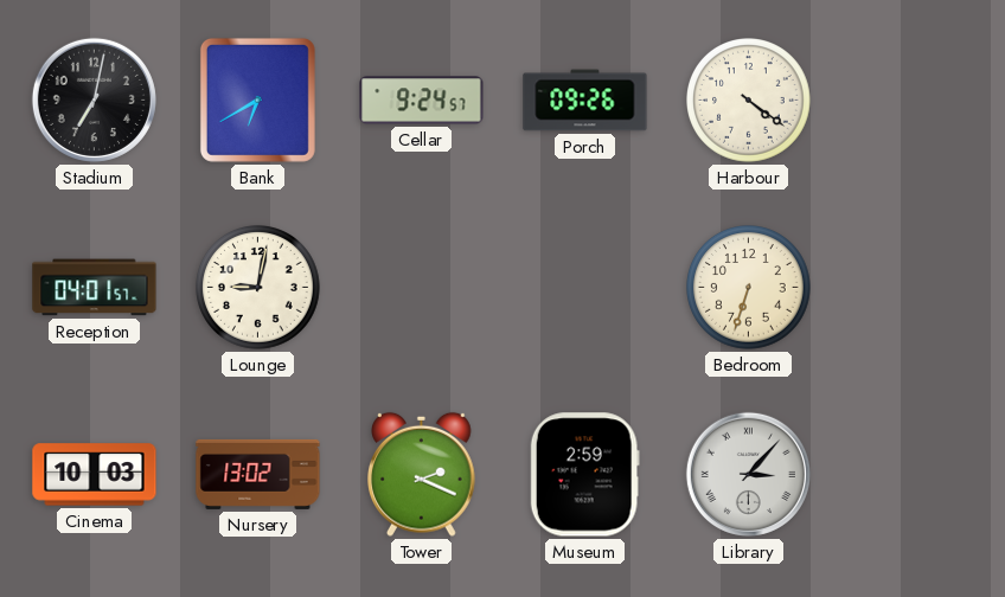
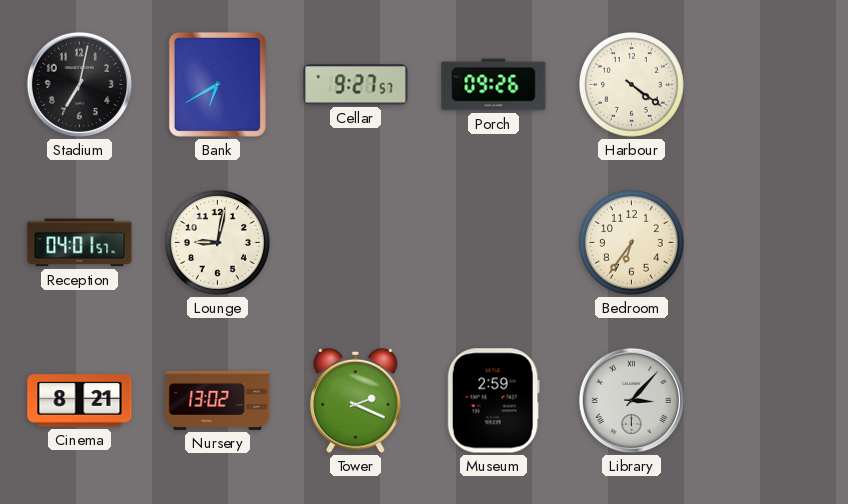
Cellar: 9:24 -> 9:27 (356, 85)
Bedroom: 6:33 -> 6:36 (632, 243)
Cinema: 10:03 -> 8:21 (80, 401)
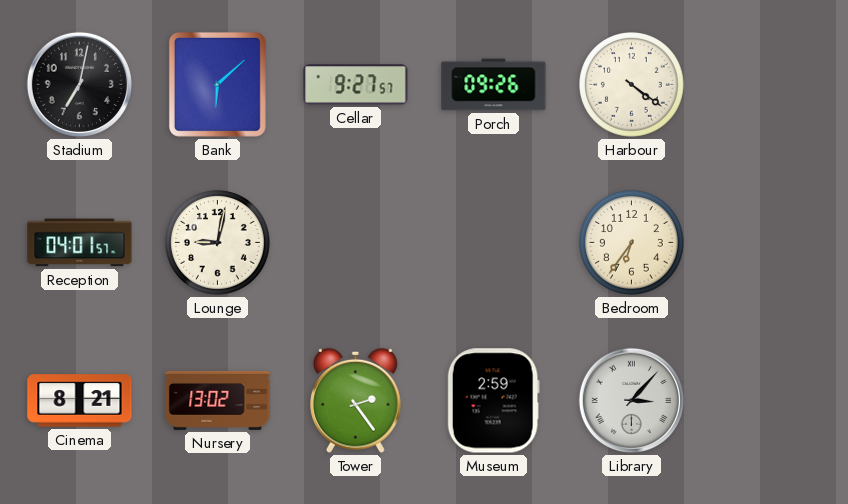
Bank: 6:40 -> 6:08 (217, 84)
Tower: 2:19 -> 2:24 (356, 400)
